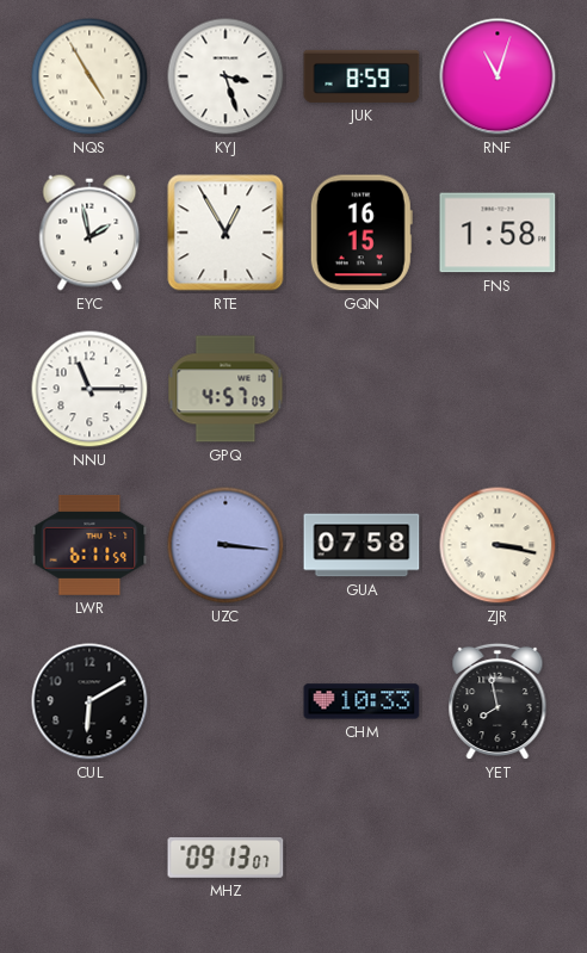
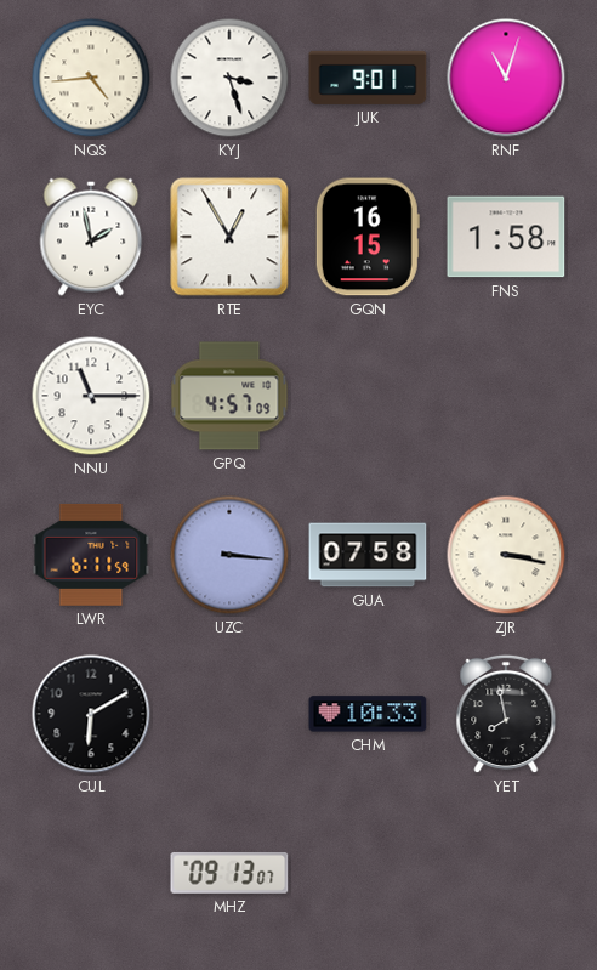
NQS: 4:55 -> 4:44 (91, 78)
JUK: 8:59 -> 9:01 (368, 78)
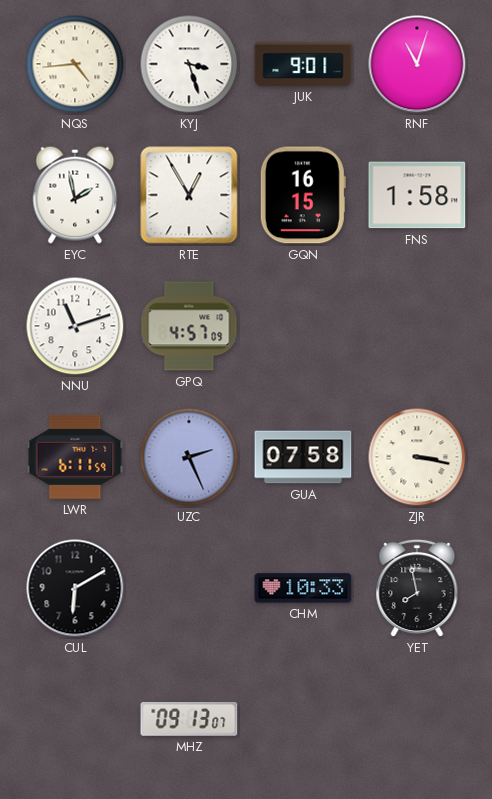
NNU: 11:15 -> 11:12 (75, 326)
UZC: 3:16 -> 2:26 (189, 457)
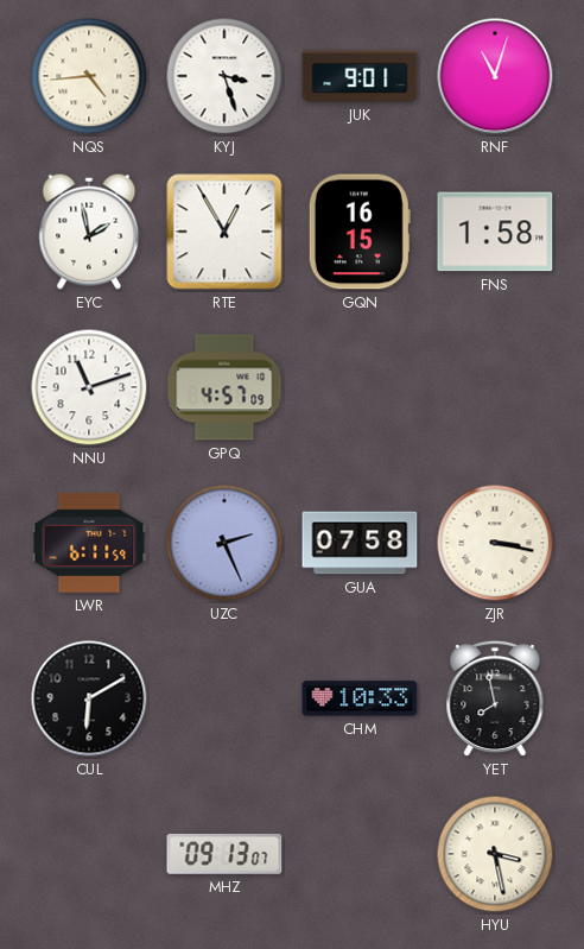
HYU: none -> 3:28 (495, 854)
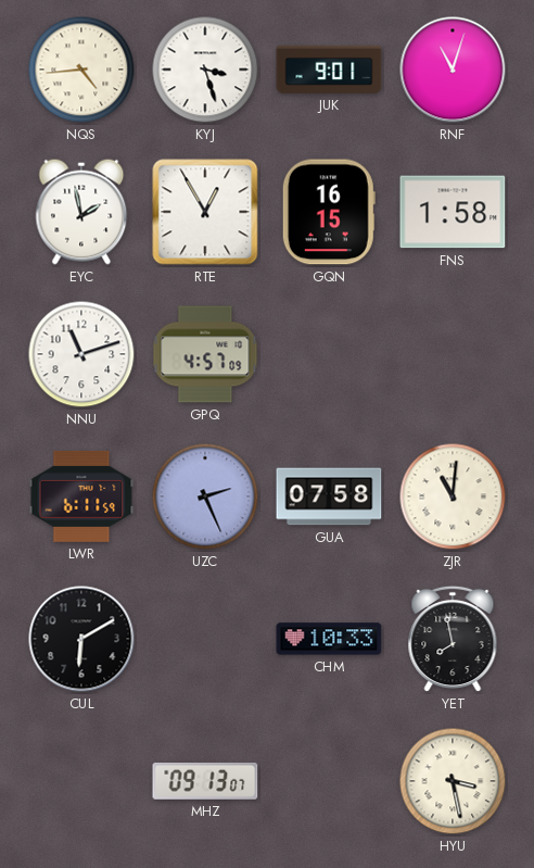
ZJR: 3:17 -> 11:01 (453, 496)
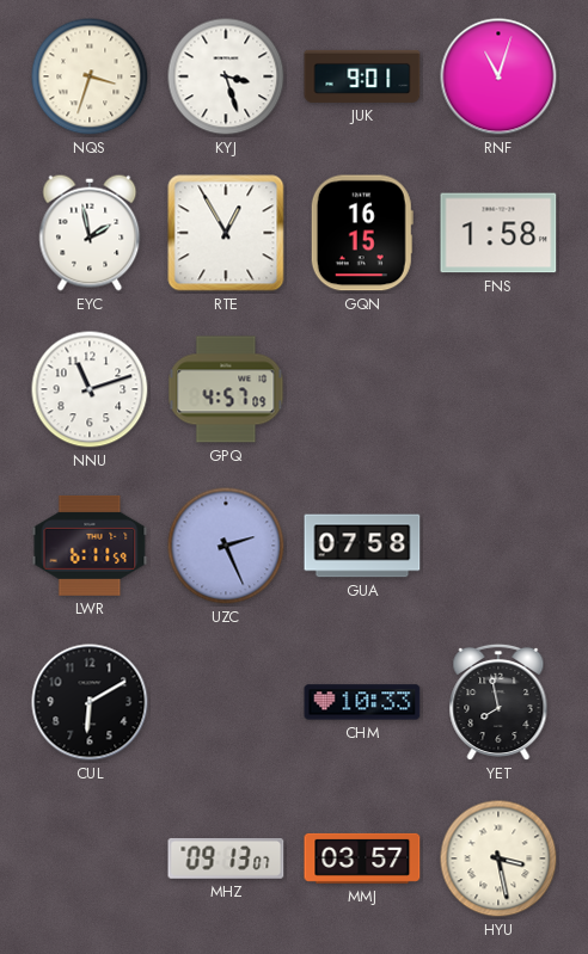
NQS: 4:44 -> 3:33 (90, 76)
ZJR: 11:01 -> none (453, 496)
MMJ: none -> 03:57 (362, 858)
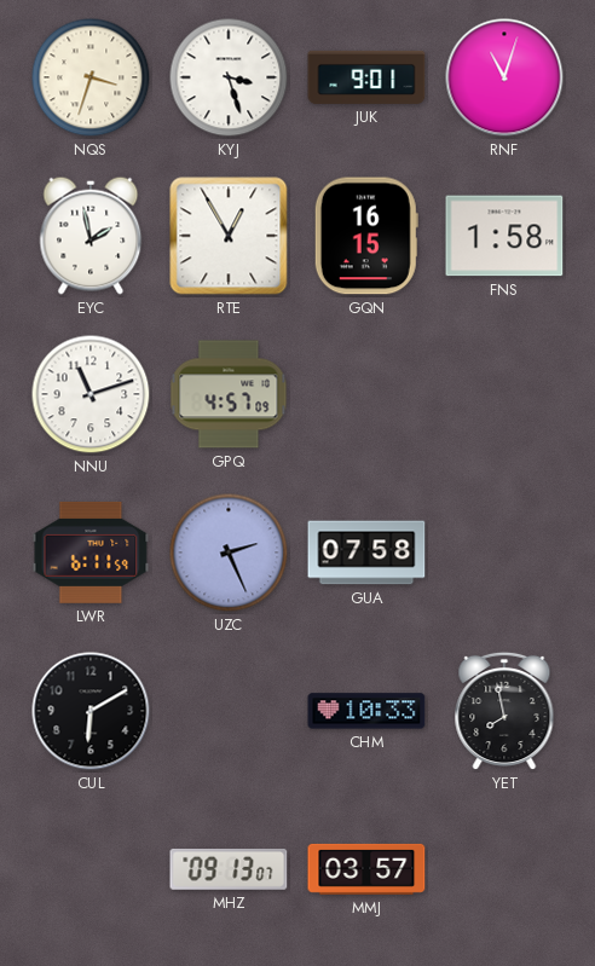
HYU: 3:28 -> none (498, 858)
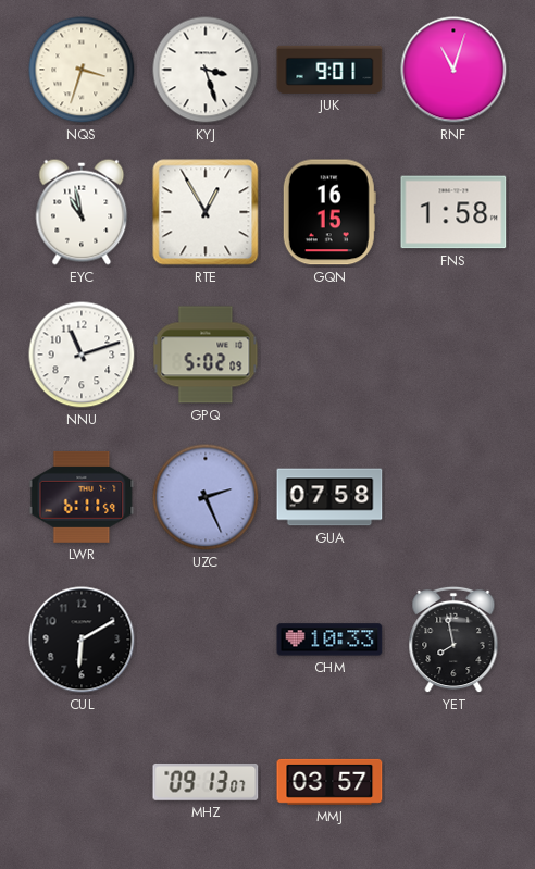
EYC: 1:58 -> 10:58 (82, 212)
GPQ: 4:57 -> 5:02 (206, 355)
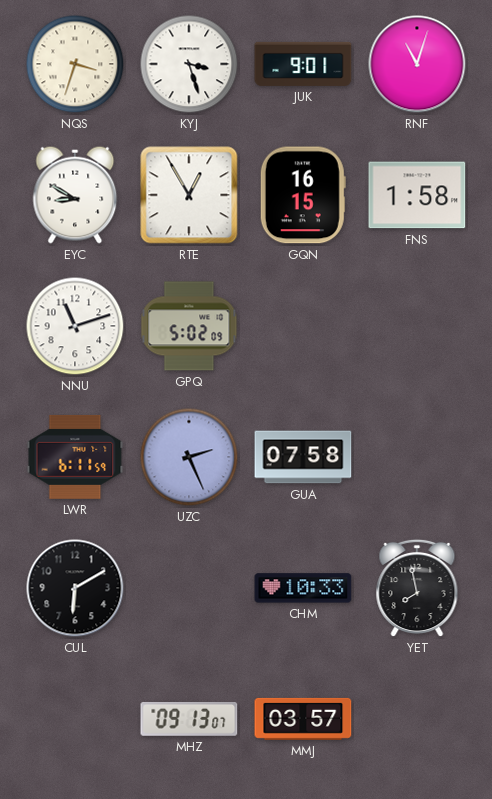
EYC: 10:58 -> 8:50 (75, 195)
